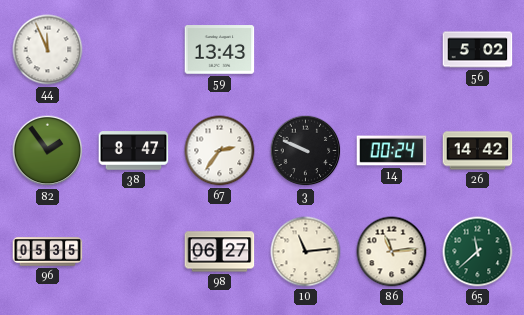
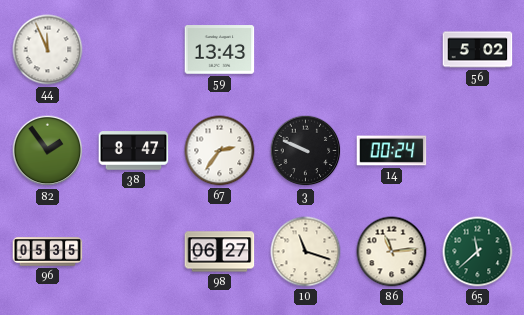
26: 14:42 -> none (478, 151)
10: 11:14 -> 11:18 (306, 252)
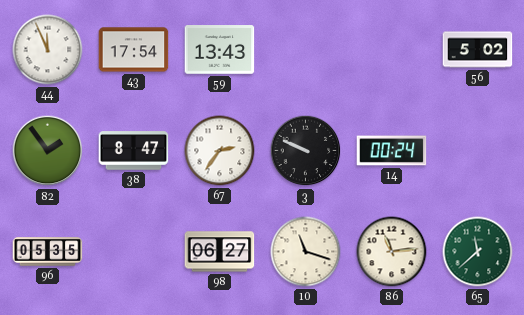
43: none -> 17:54 (134, 50)
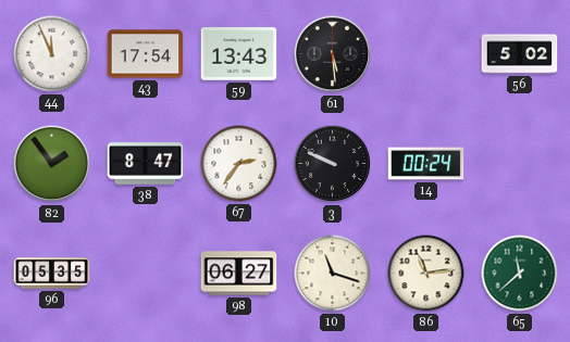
61: none -> 5:29 (333, 54)
